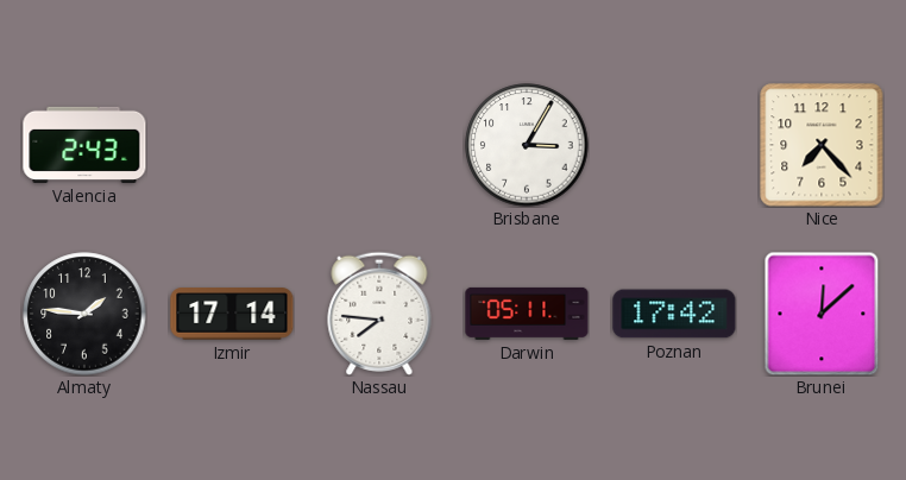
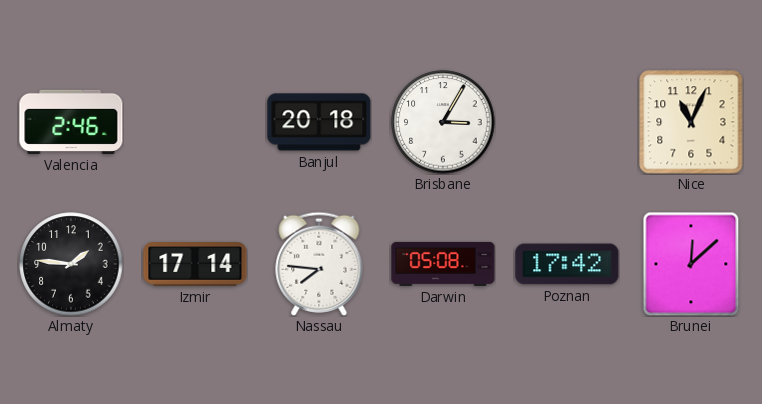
Valencia: 2:43 -> 2:46 (71, 122)
Banjul: none -> 20:18 (319, 122)
Nice: 7:23 -> 11:04 (691, 122)
Darwin: 05:11 -> 05:08 (443, 264)
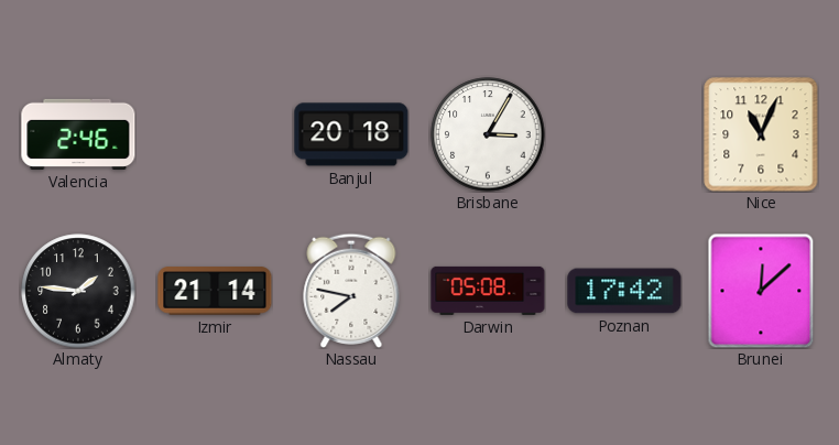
Izmir: 17:14 -> 21:14 (215, 291)
Nassau: 7:46 -> 7:47 (351, 291)
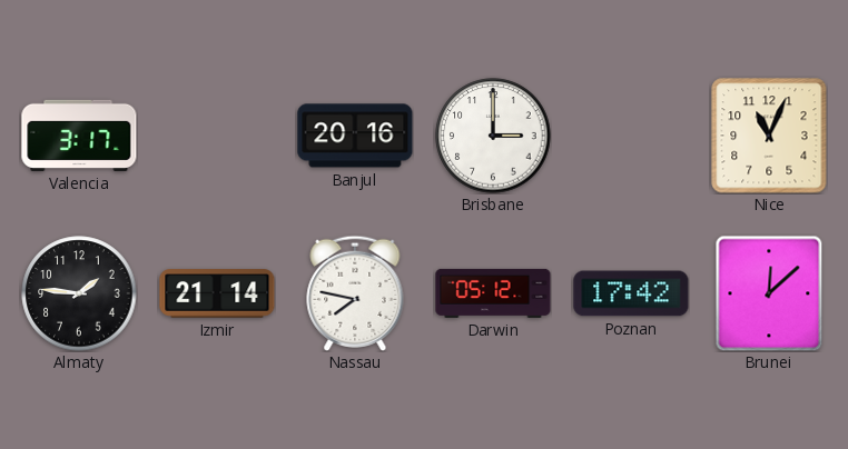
Valencia: 2:46 -> 3:17 (79, 136)
Banjul: 20:18 -> 20:16 (355, 136)
Brisbane: 3:05 -> 3:00 (493, 136)
Darwin: 05:08 -> 05:12 (493, 293)
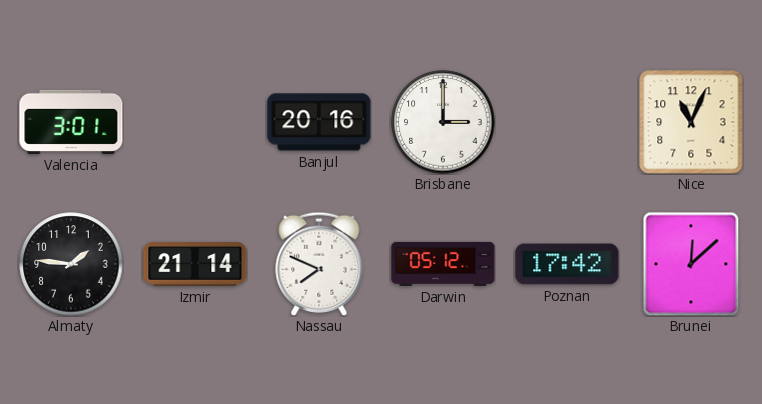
Valencia: 3:17 -> 3:01 (71, 122)
Nassau: 7:47 -> 7:49 (319, 264)
